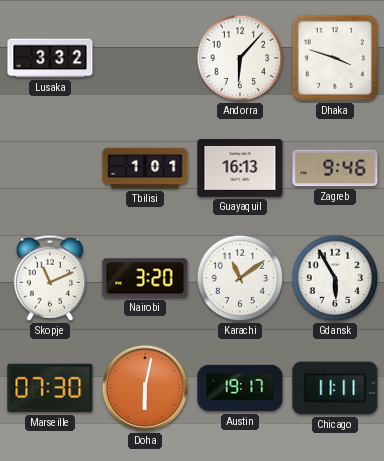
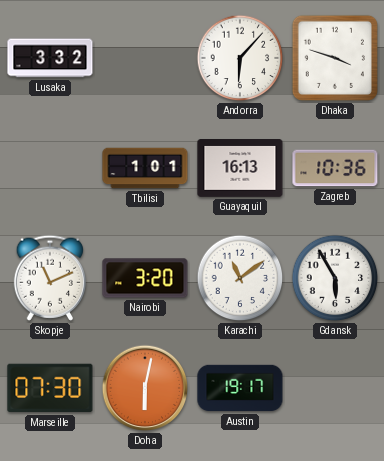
Zagreb: 9:46 -> 10:36 (335, 168)
Chicago: 11:11 -> none (335, 388)
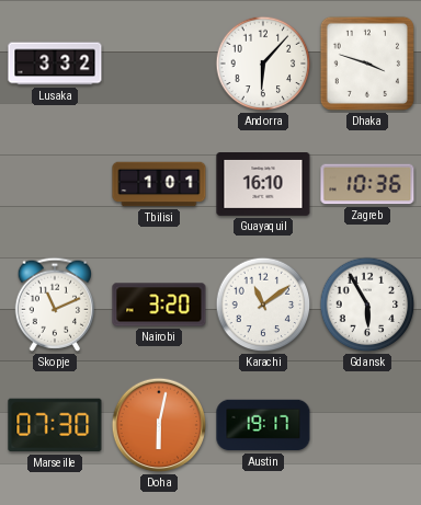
Guayaquil: 16:13 -> 16:10 (263, 185)
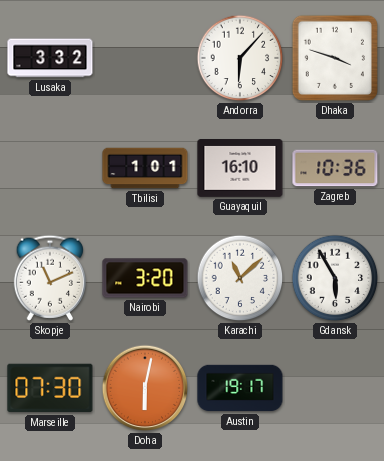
Karachi: 11:09 -> 11:08 (240, 278)
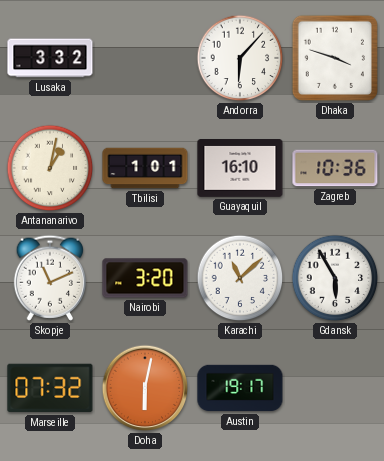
Antananarivo: none -> 1:02 (50, 168)
Marseille: 07:30 -> 07:32 (50, 388)
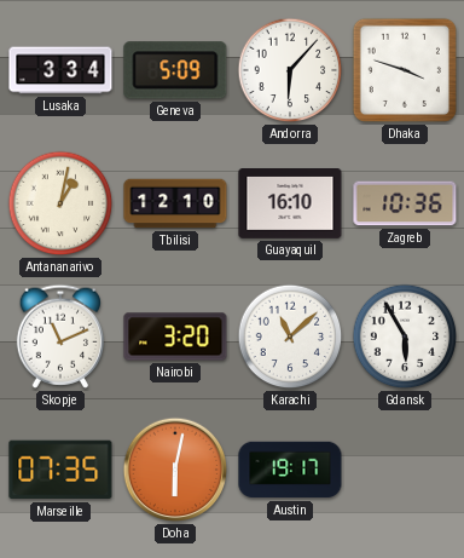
Lusaka: 3:32 -> 3:34 (60, 70)
Geneva: none -> 5:09 (175, 70)
Tbilisi: 1:01 -> 12:10 (175, 203)
Marseille: 07:32 -> 07:35 (60, 470)
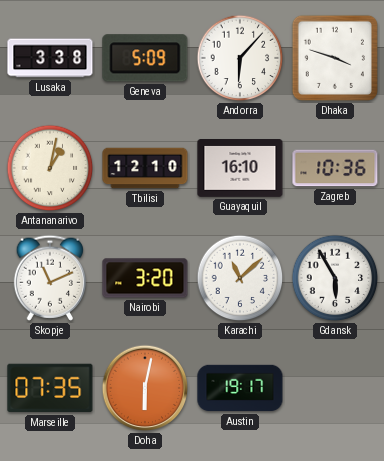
Lusaka: 3:34 -> 3:38 (50, 58)
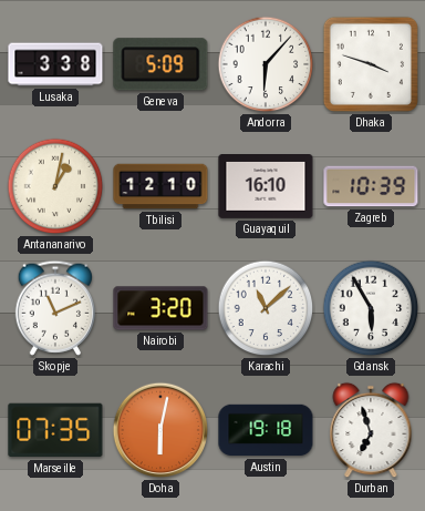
Zagreb: 10:36 -> 10:39 (371, 186)
Austin: 19:17 -> 19:18 (266, 430)
Durban: none -> 6:57 (371, 430)
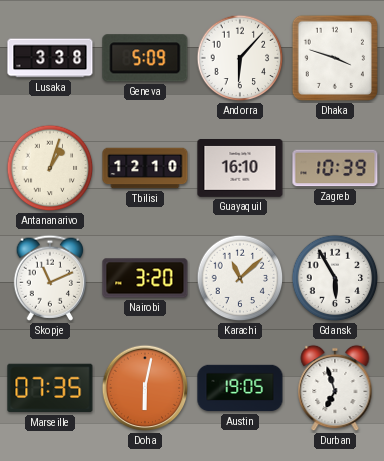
Antananarivo: 1:02 -> 1:03 (50, 168)
Austin: 19:18 -> 19:05 (240, 388)
